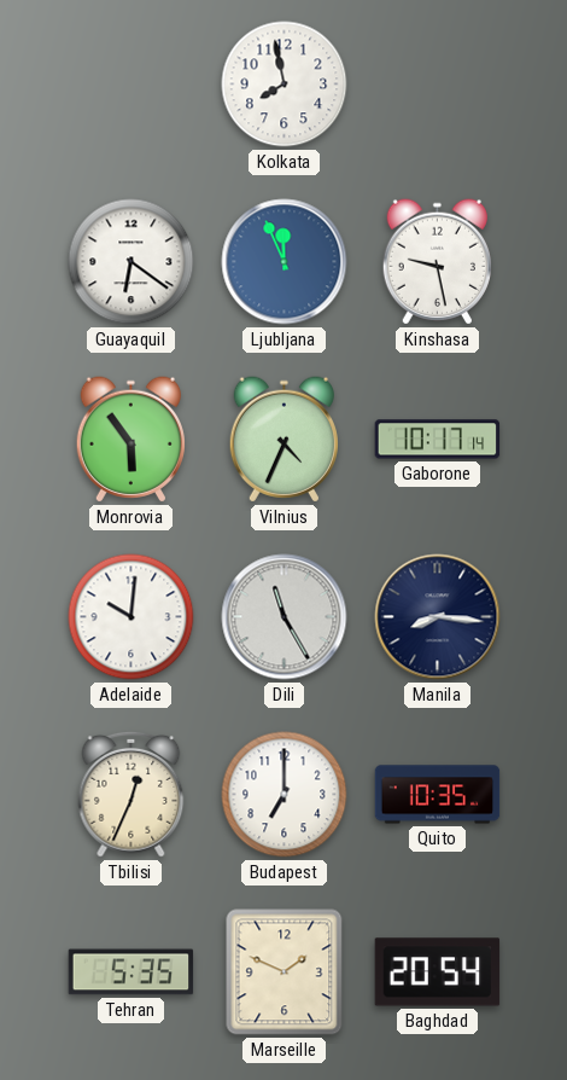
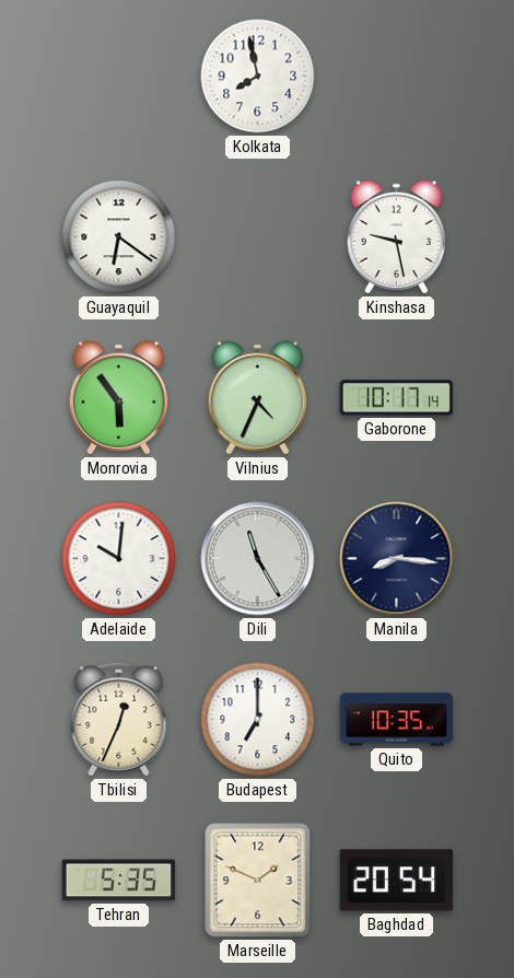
Ljubljana: 11:56 -> none (285, 262)
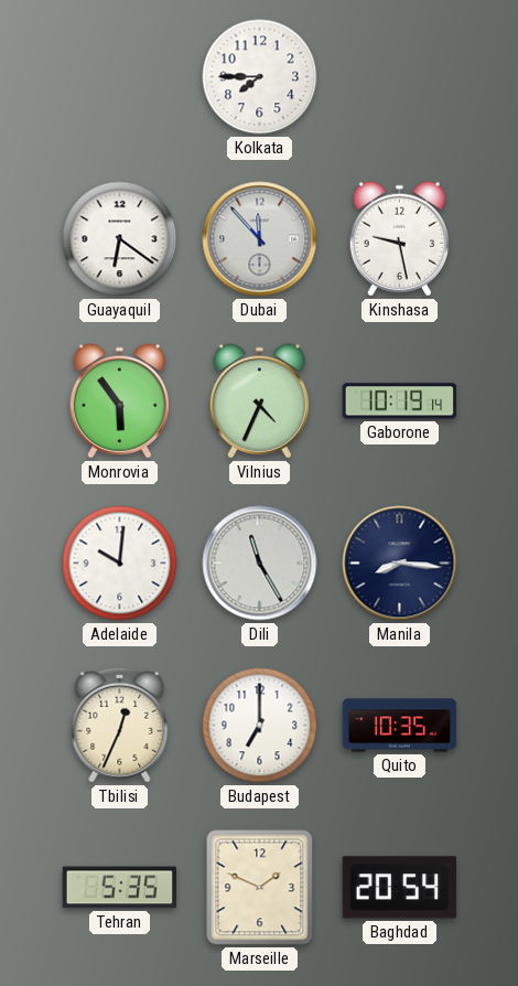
Kolkata: 7:58 -> 7:45 (260, 77)
Dubai: none -> 11:53 (260, 239)
Gaborone: 10:17 -> 10:19 (400, 401)
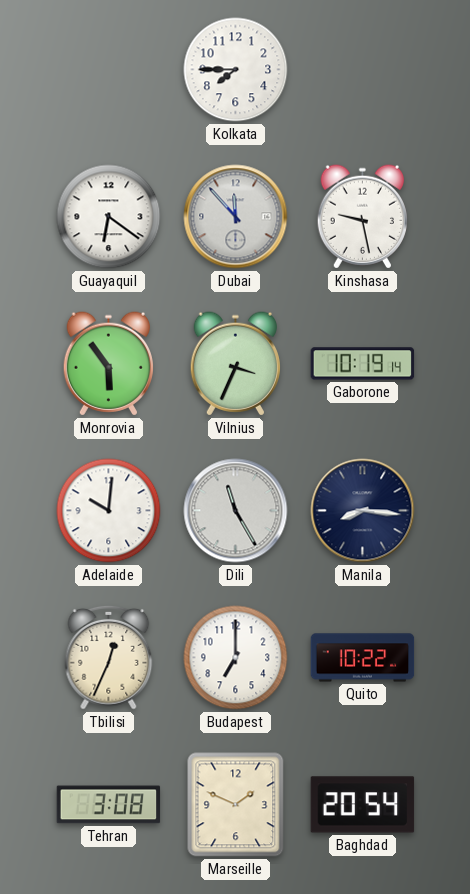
Vilnius: 4:34 -> 3:34 (235, 364)
Quito: 10:35 -> 10:22 (363, 658)
Tehran: 5:35 -> 3:08 (109, 805)
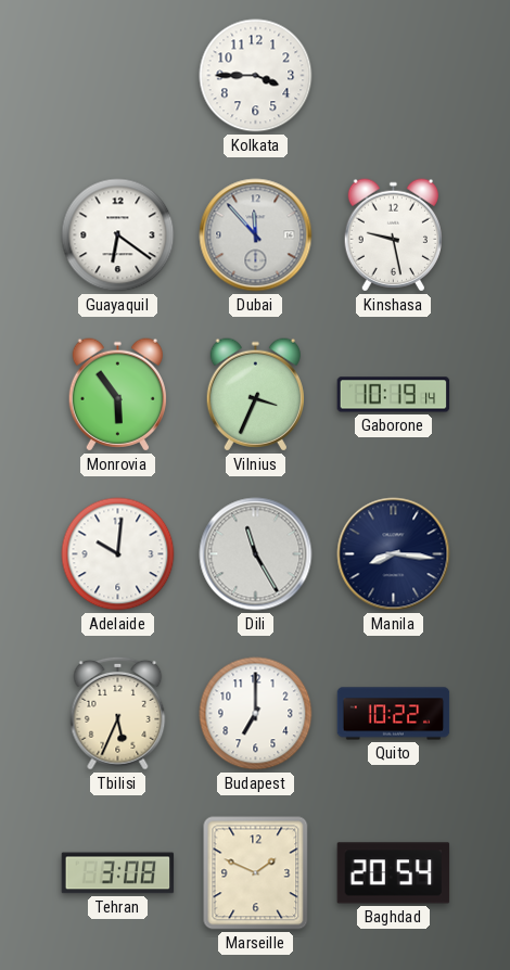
Kolkata: 7:45 -> 3:45 (256, 76)
Tbilisi: 12:34 -> 5:34 (118, 713)
